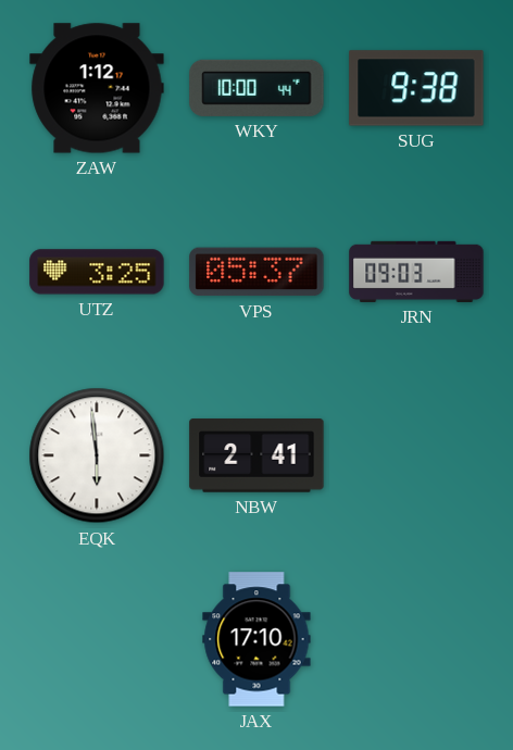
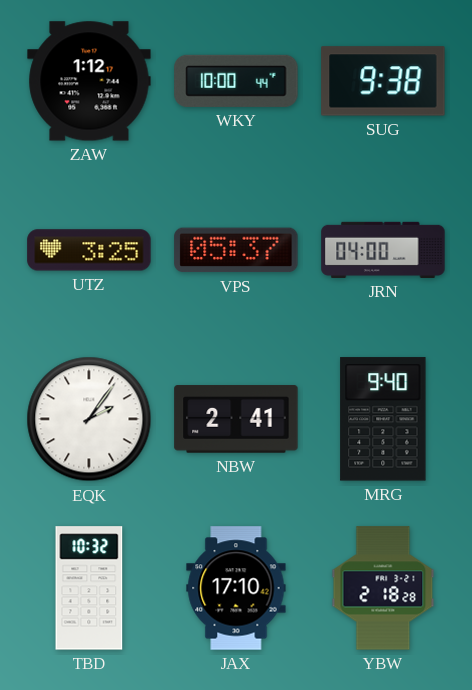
JRN: 09:03 -> 04:00 (383, 250)
EQK: 5:59 -> 2:06 (89, 419)
MRG: none -> 9:40 (383, 419)
TBD: none -> 10:32 (89, 588)
YBW: none -> 2:18 (383, 588)
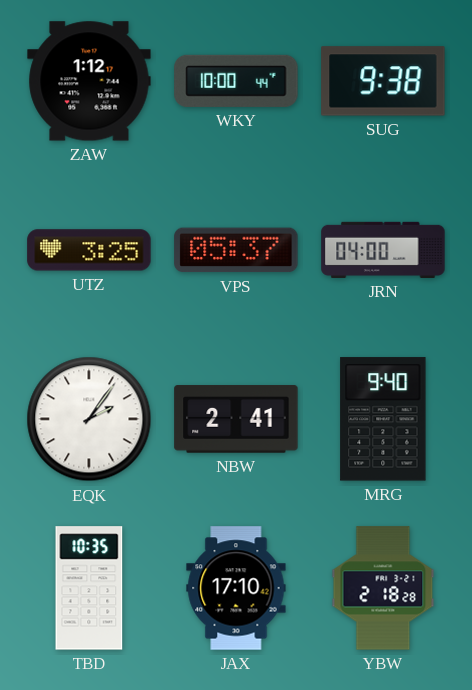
TBD: 10:32 -> 10:35 (89, 588)
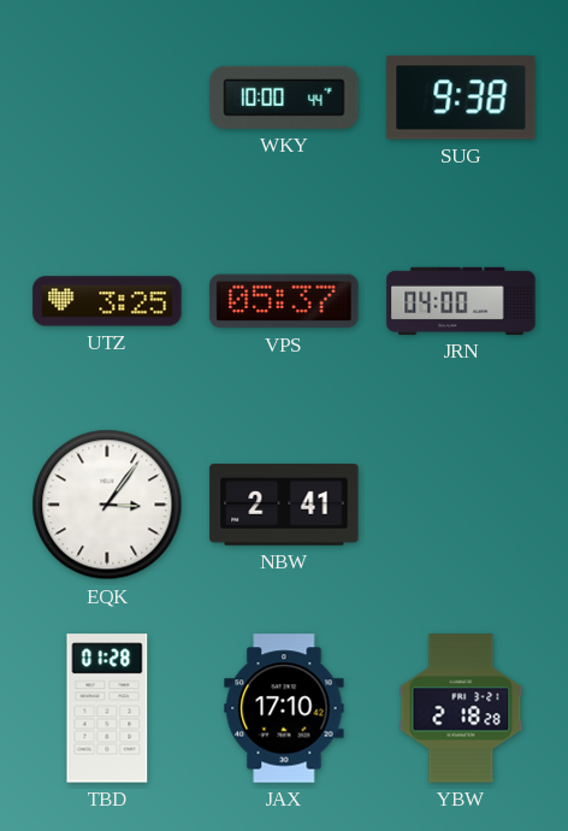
ZAW: 1:12 -> none (89, 81)
EQK: 2:06 -> 3:06 (107, 505)
MRG: 9:40 -> none (383, 419)
TBD: 10:35 -> 01:28 (107, 708)
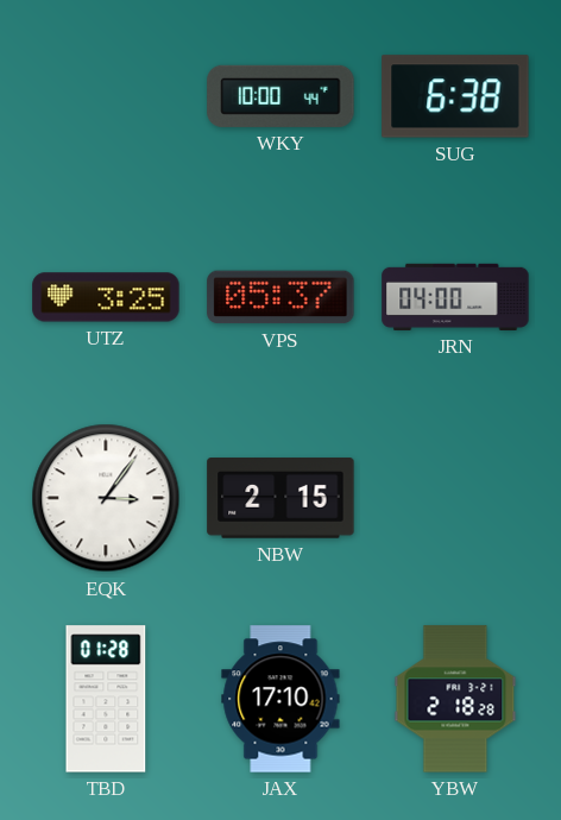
SUG: 9:38 -> 6:38 (455, 96)
NBW: 2:41 -> 2:15 (280, 498)
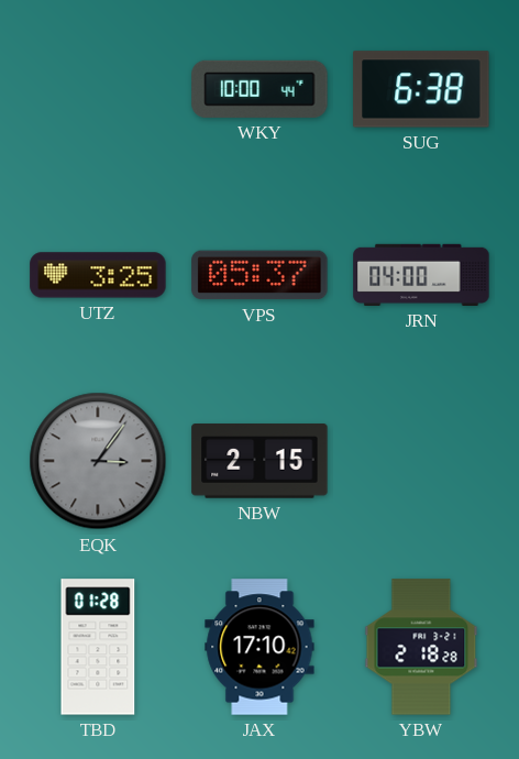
EQK dial: white -> grey (98, 461)
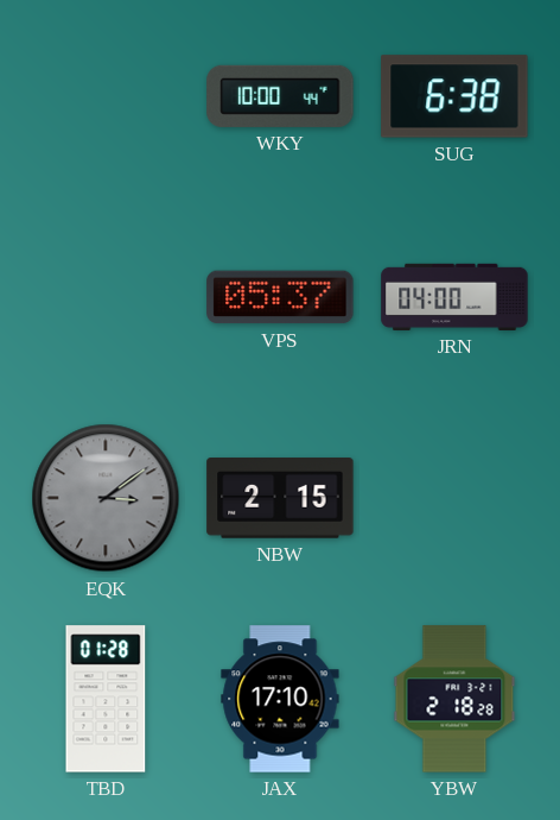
UTZ: 3:25 -> none (98, 275)
EQK: 3:06 -> 3:09 (106, 498)
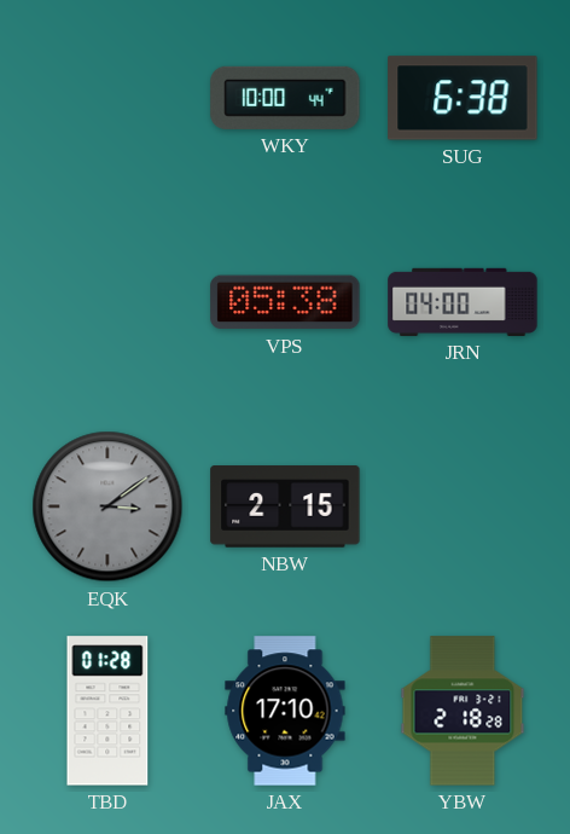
VPS: 05:37 -> 05:38 (285, 302)
